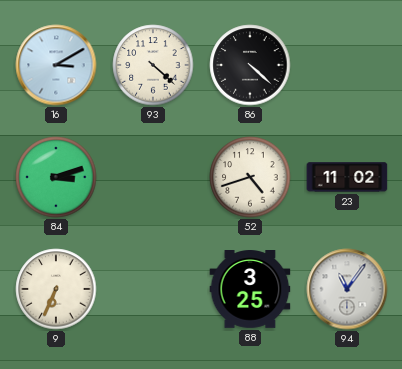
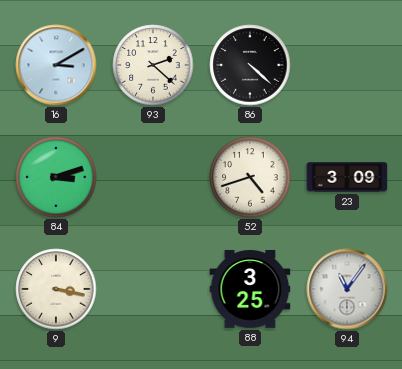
93: 4:22 -> 2:22 (153, 65)
23: 11:02 -> 3:09 (347, 177)
9: 6:34 -> 3:17 (56, 289)
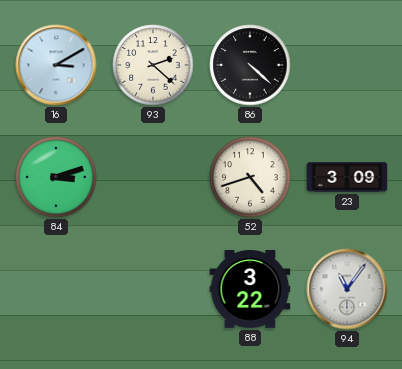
9: 3:17 -> none (56, 289)
88: 3:25 -> 3:22 (250, 290)
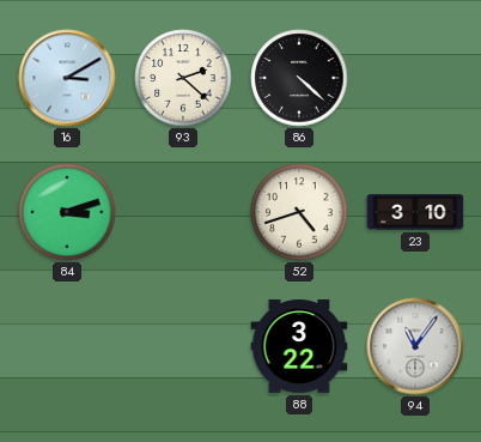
23: 3:09 -> 3:10 (415, 212)
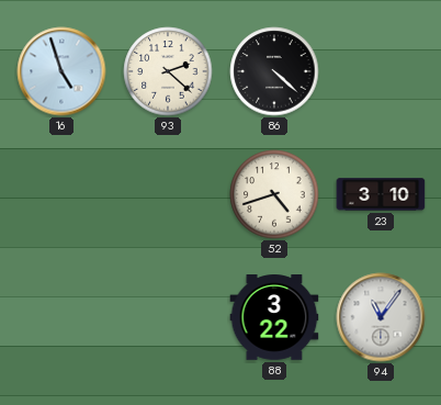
16: 3:10 -> 4:57 (61, 71)
84: 3:12 -> none (67, 212)
